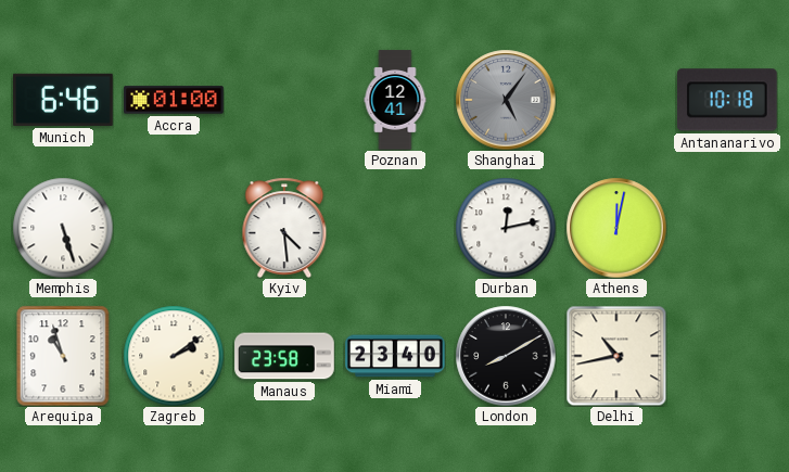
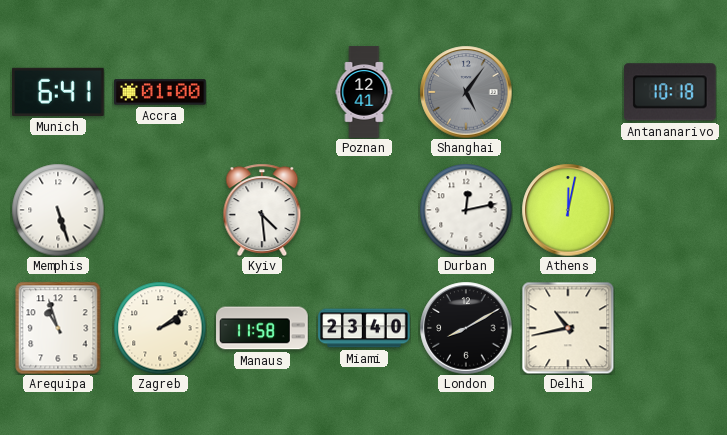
Munich: 6:46 -> 6:41 (59, 92)
Manaus: 23:58 -> 11:58 (262, 328)
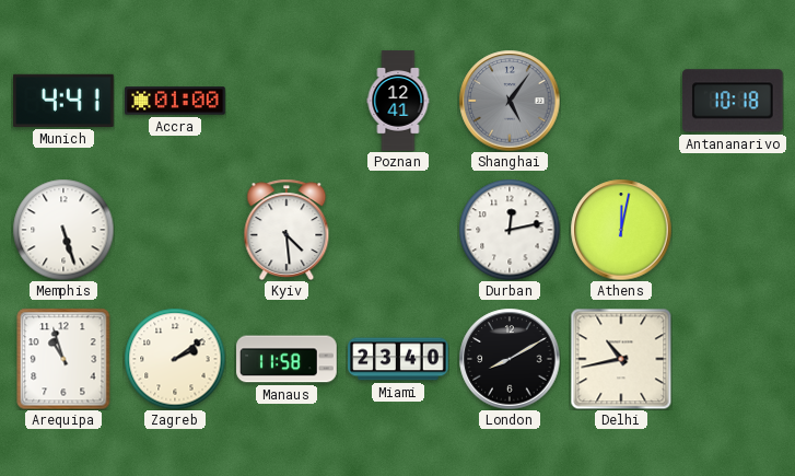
Munich: 6:41 -> 4:41 (65, 101)
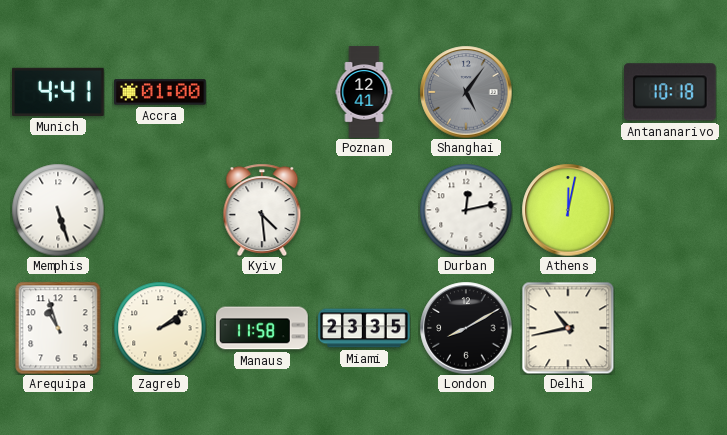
Miami: 23:40 -> 23:35 (364, 328)
